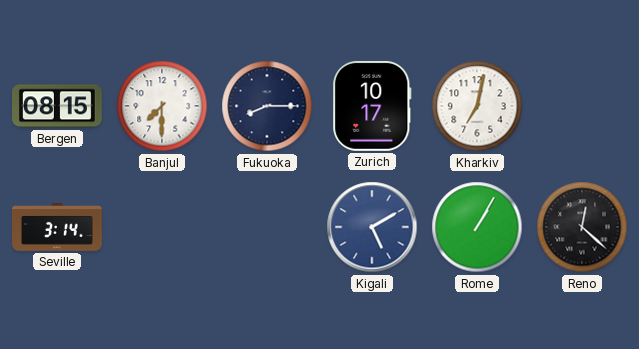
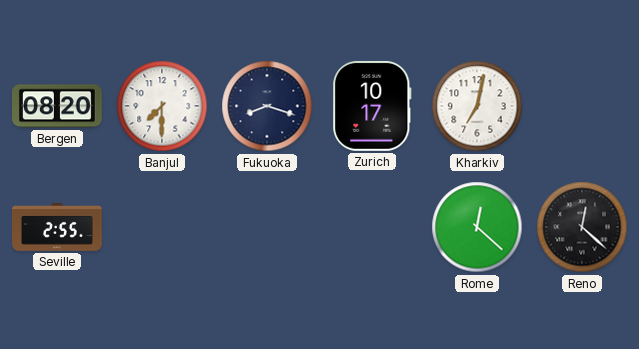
Bergen: 08:15 -> 08:20 (58, 106)
Fukuoka: 8:15 -> 8:18 (267, 106)
Seville: 3:14 -> 2:55 (57, 227)
Kigali: 5:10 -> none (372, 227)
Rome: 1:05 -> 12:22 (477, 227)
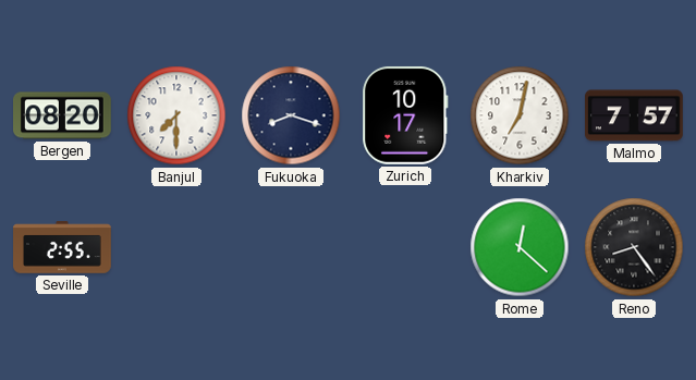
Malmo: none -> 7:57 (635, 115)
Reno: 12:22 -> 8:24 (634, 247)
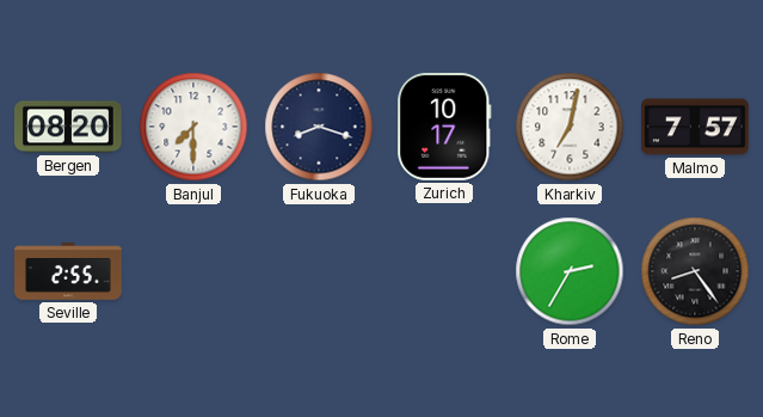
Rome: 12:22 -> 2:35 (570, 271)
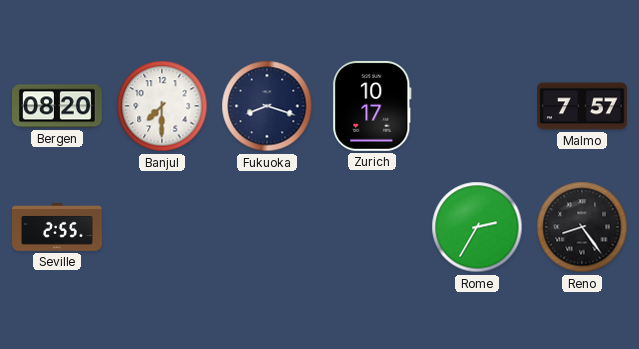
Kharkiv: 7:02 -> none (570, 127)
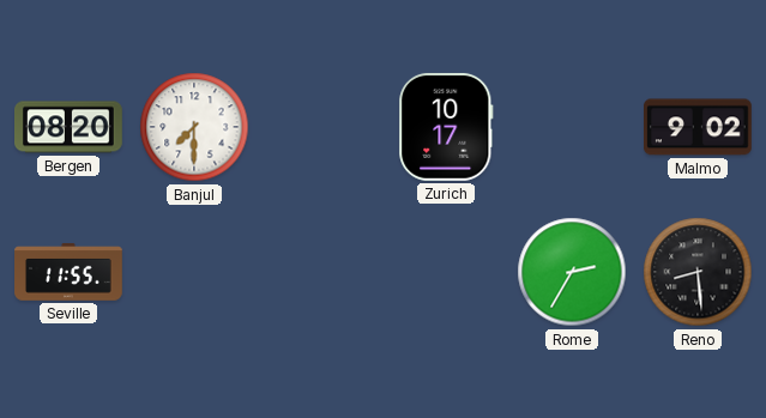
Fukuoka: 8:18 -> none (267, 106)
Malmo: 7:57 -> 9:02 (699, 127)
Seville: 2:55 -> 11:55 (68, 272)
Reno: 8:24 -> 8:29 (698, 272)
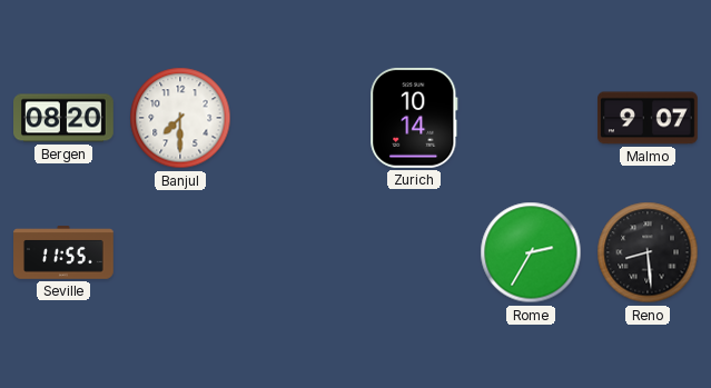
Zurich: 10:17 -> 10:14 (414, 118)
Malmo: 9:02 -> 9:07 (649, 118)
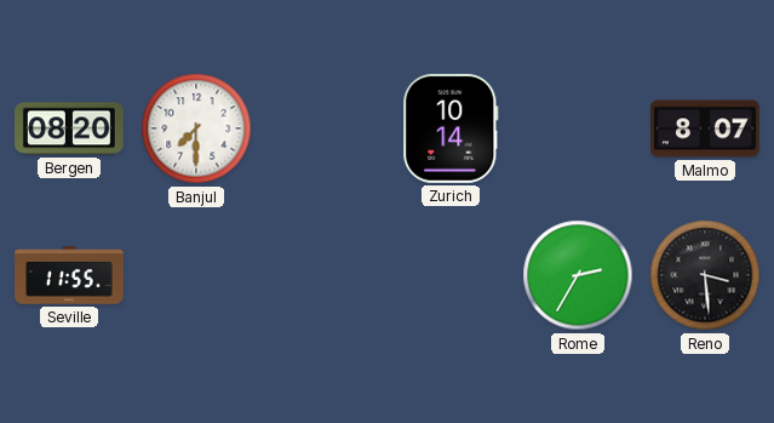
Malmo: 9:07 -> 8:07 (706, 128)
Reno: 8:29 -> 3:29 (705, 275)
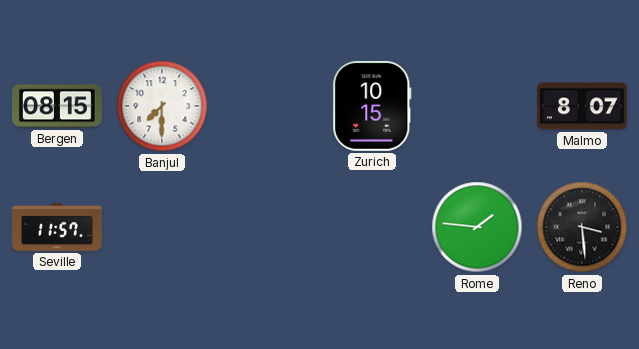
Bergen: 08:20 -> 08:15 (58, 106)
Zurich: 10:14 -> 10:15 (372, 106)
Seville: 11:55 -> 11:57 (57, 227)
Rome: 2:35 -> 1:46 (477, 227)
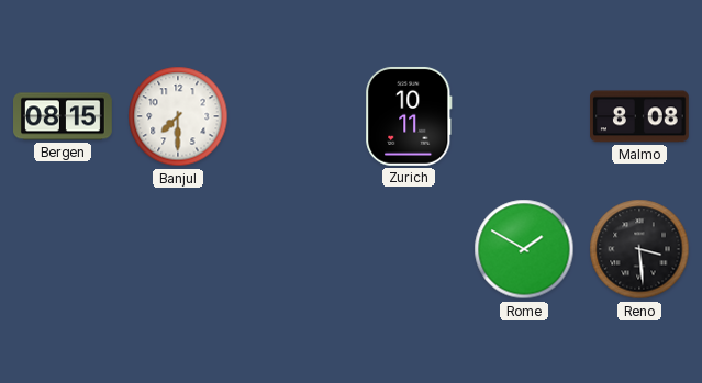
Zurich: 10:15 -> 10:11 (409, 116)
Malmo: 8:07 -> 8:08 (640, 116)
Seville: 11:57 -> none (57, 227)
Rome: 1:46 -> 1:50 (524, 249)
